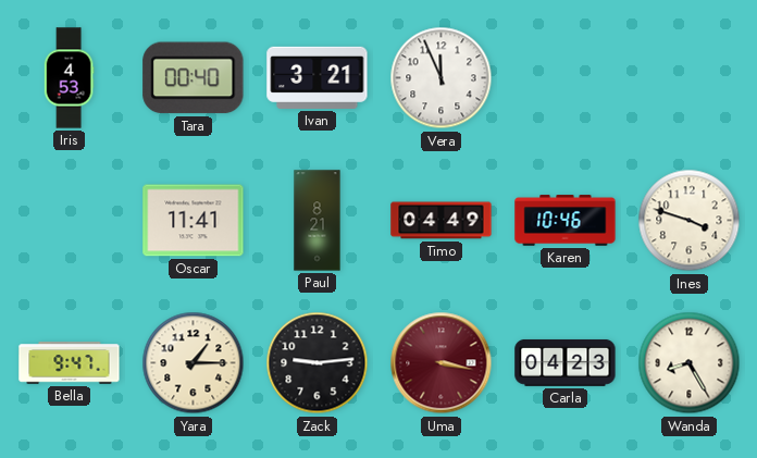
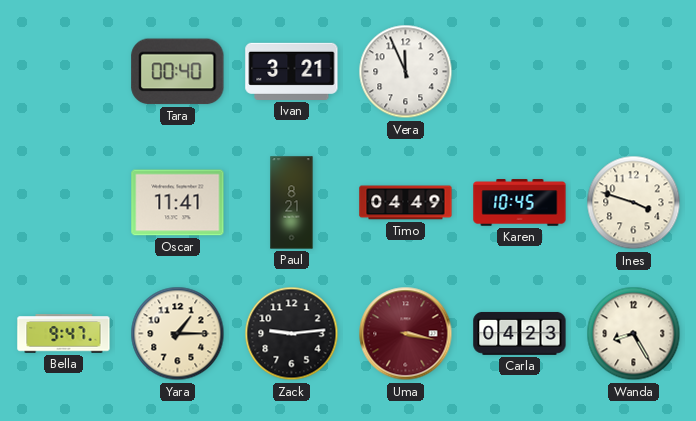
Iris: 4:53 -> none (69, 78)
Karen: 10:46 -> 10:45 (520, 203)
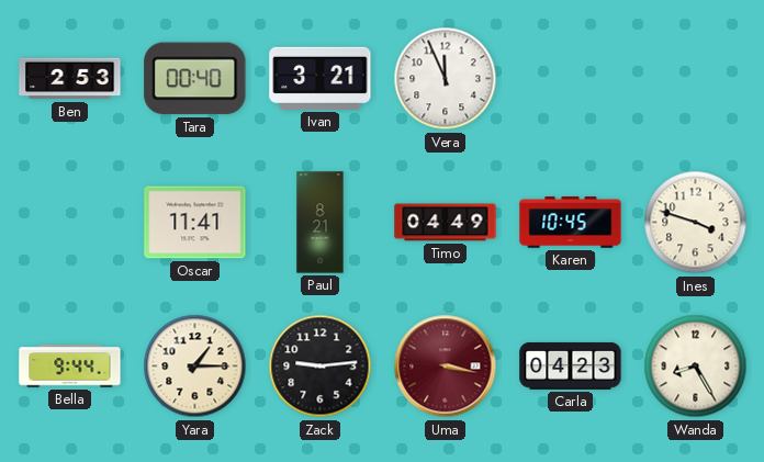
Ben: none -> 2:53 (70, 79)
Bella: 9:47 -> 9:44 (70, 367)
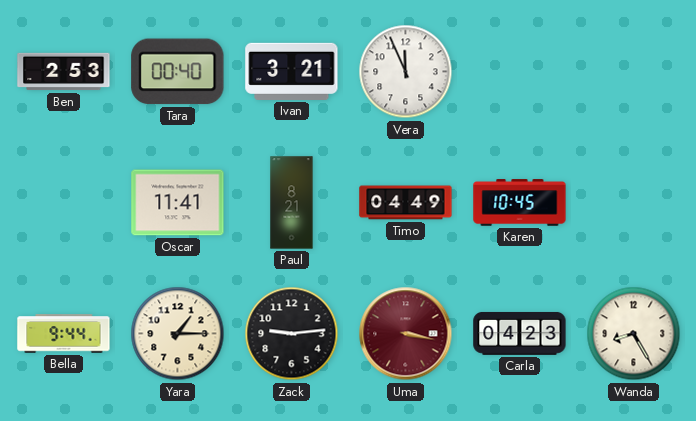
Ines: 3:48 -> none (696, 223)
